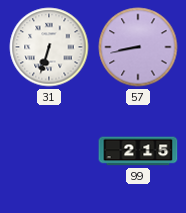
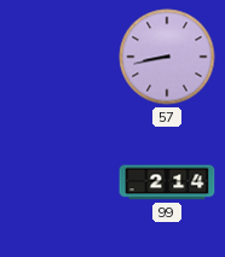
31: 6:33 -> none (49, 47)
99: 2:15 -> 2:14 (167, 182)
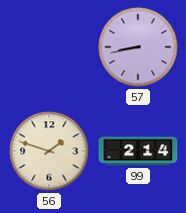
56: none -> 1:48 (49, 151)
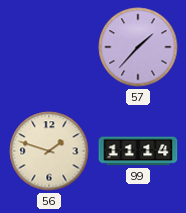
57: 8:43 -> 1:37 (138, 47)
99: 2:14 -> 11:14 (138, 151)
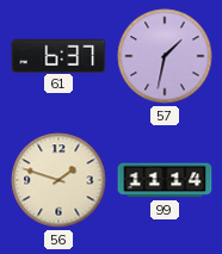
61: none -> 6:37 (58, 55)
57: 1:37 -> 1:32 (165, 56)
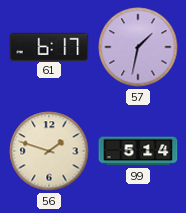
61: 6:37 -> 6:17 (49, 46)
99: 11:14 -> 5:14 (138, 151)
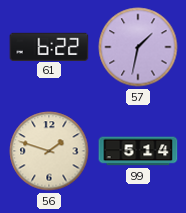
61: 6:17 -> 6:22 (49, 46)
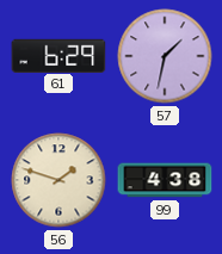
61: 6:22 -> 6:29 (58, 55)
99: 5:14 -> 4:38 (165, 180)
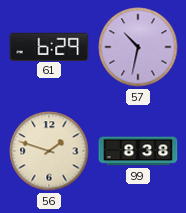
57: 1:32 -> 10:32 (138, 47)
99: 4:38 -> 8:38 (138, 151)
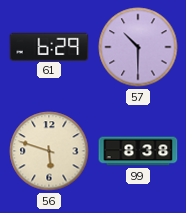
57: 10:32 -> 10:30 (138, 47)
56: 1:48 -> 5:48 (49, 151)
